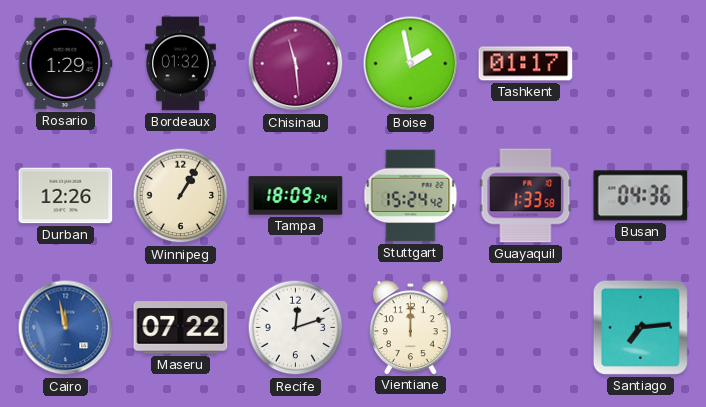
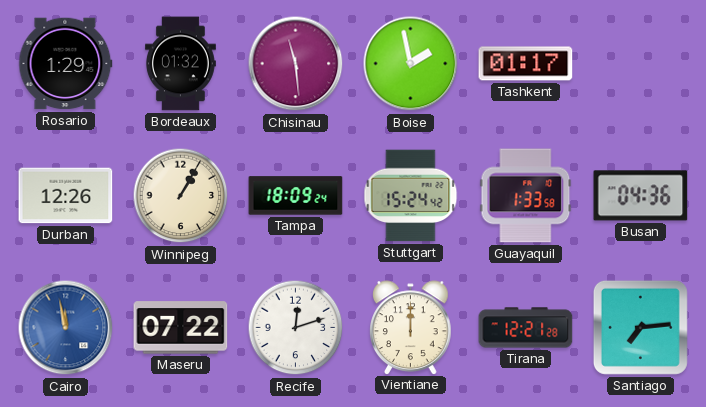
Tirana: none -> 12:21 (526, 328)
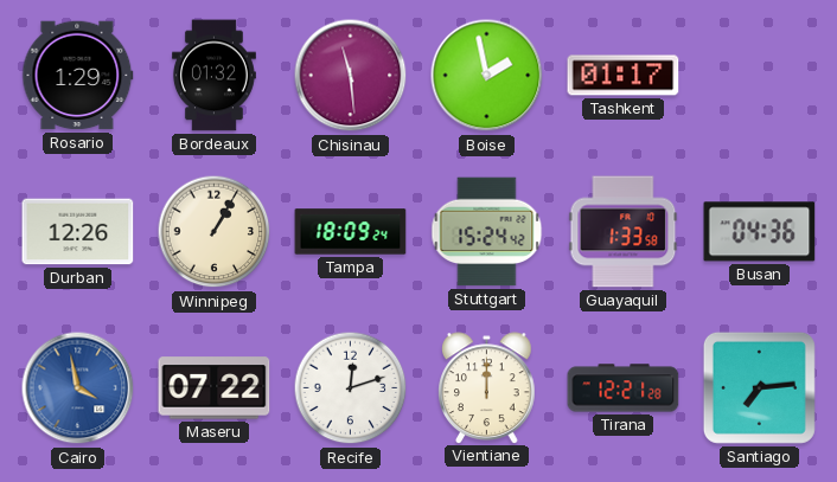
Cairo: 11:58 -> 3:58 (78, 388)
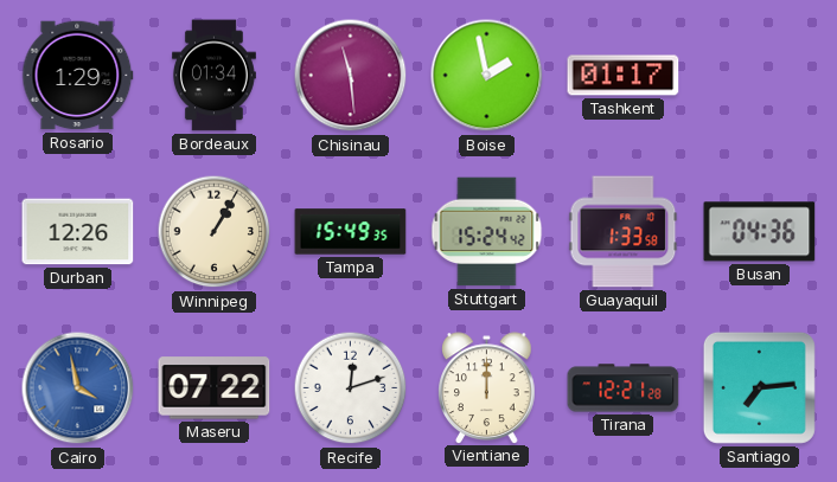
Bordeaux: 01:32 -> 01:34 (213, 76)
Tampa: 18:09 -> 15:49 (351, 232)
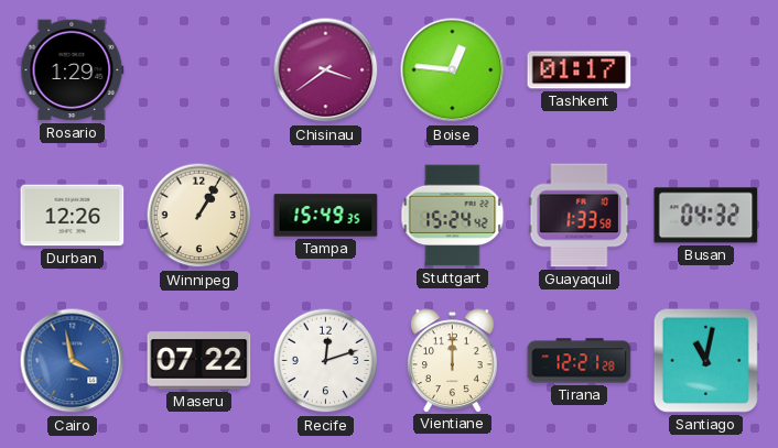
Bordeaux: 01:34 -> none (213, 76)
Chisinau: 11:29 -> 3:39 (326, 70)
Boise: 1:58 -> 12:46 (453, 70)
Busan: 04:36 -> 04:32 (706, 216)
Santiago: 7:14 -> 11:02 (705, 360)
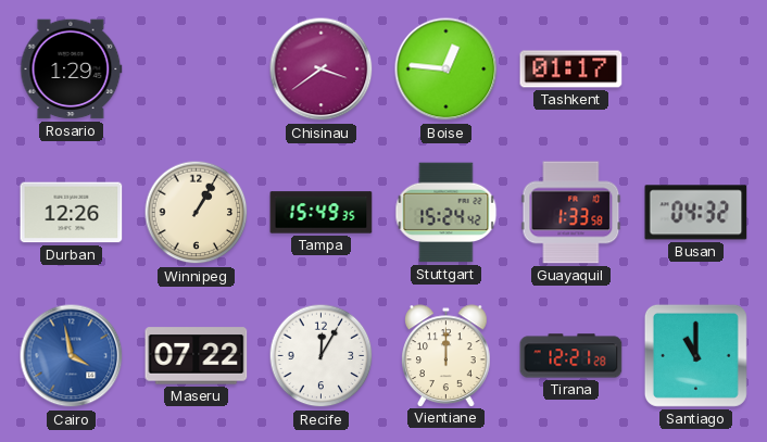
Recife: 12:12 -> 12:05 (322, 356)
Santiago: 11:02 -> 11:00 (695, 355)
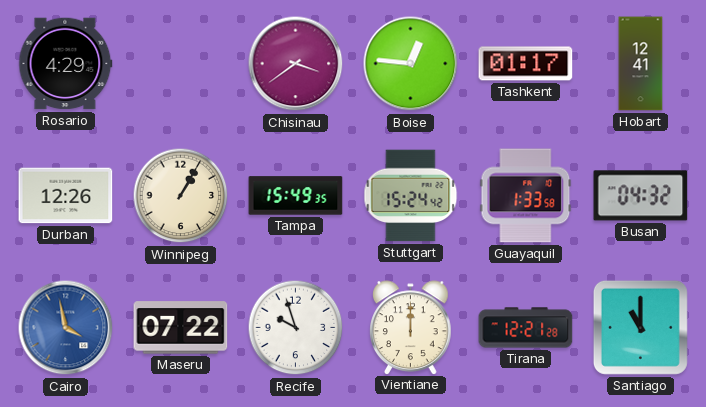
Rosario: 1:29 -> 4:29 (66, 64)
Hobart: none -> 12:41 (641, 64)
Recife: 12:05 -> 9:57 (296, 328)
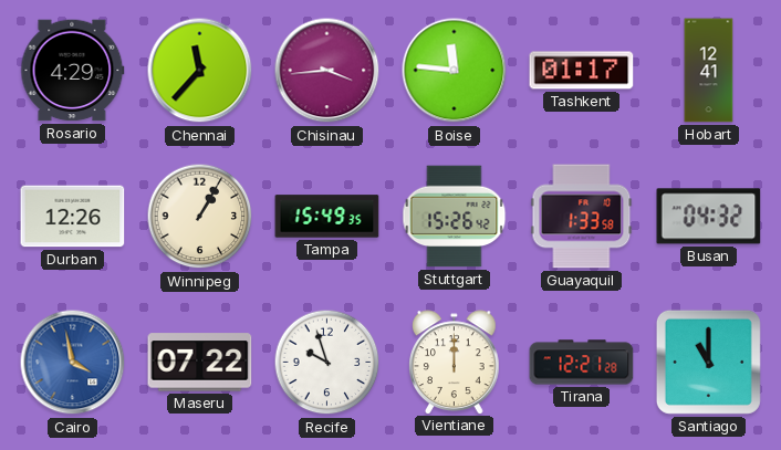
Chennai: none -> 11:37 (200, 71)
Chisinau: 3:39 -> 3:44 (327, 71)
Boise: 12:46 -> 11:46 (455, 71)
Stuttgart: 15:24 -> 15:26 (455, 217)
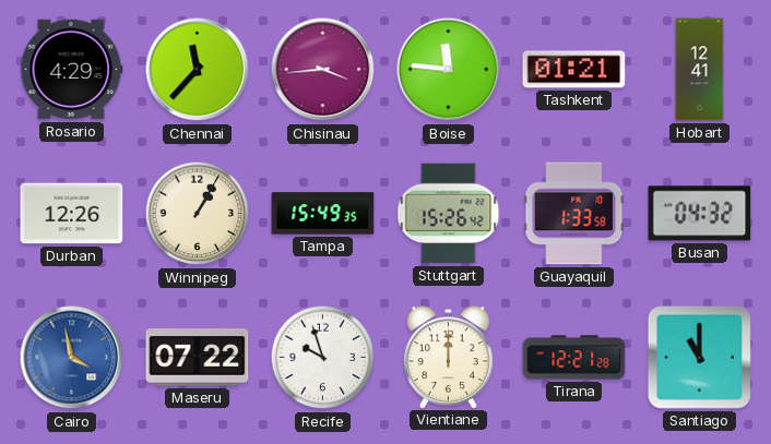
Tashkent: 01:17 -> 01:21 (574, 70)
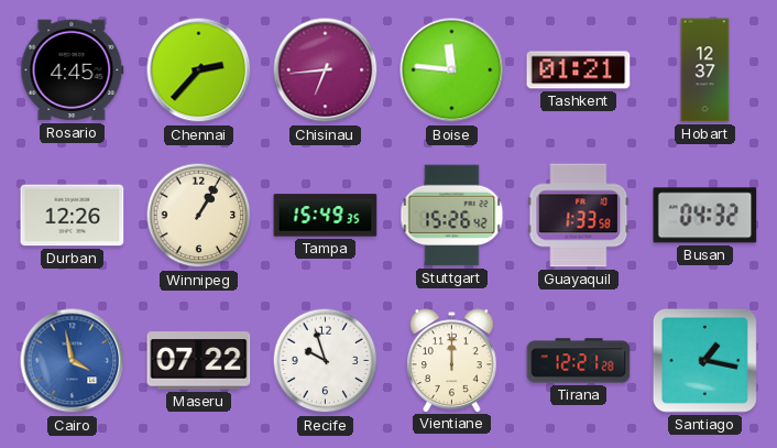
Rosario: 4:29 -> 4:45 (73, 70)
Chennai: 11:37 -> 2:37 (199, 70)
Chisinau: 3:44 -> 6:44 (326, 70)
Hobart: 12:41 -> 12:37 (705, 70)
Santiago: 11:00 -> 1:17 (704, 360)
